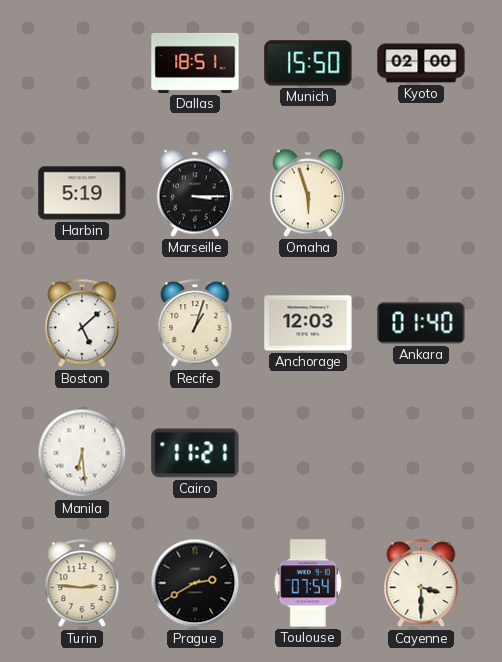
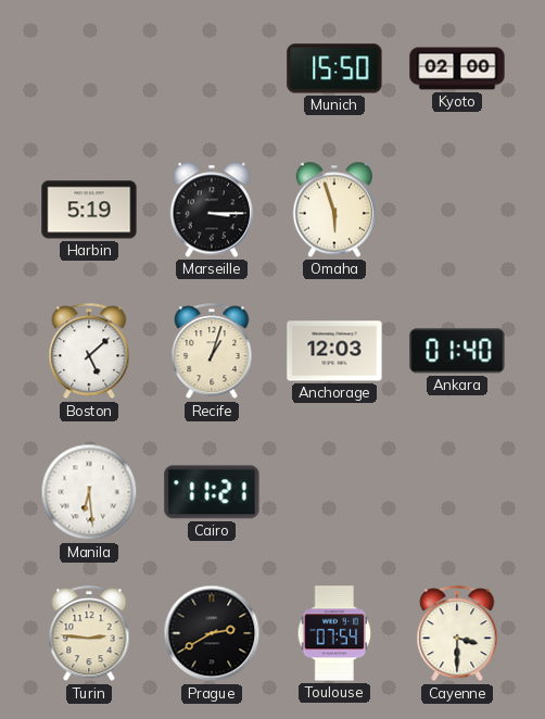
Dallas: 18:51 -> none (195, 63)
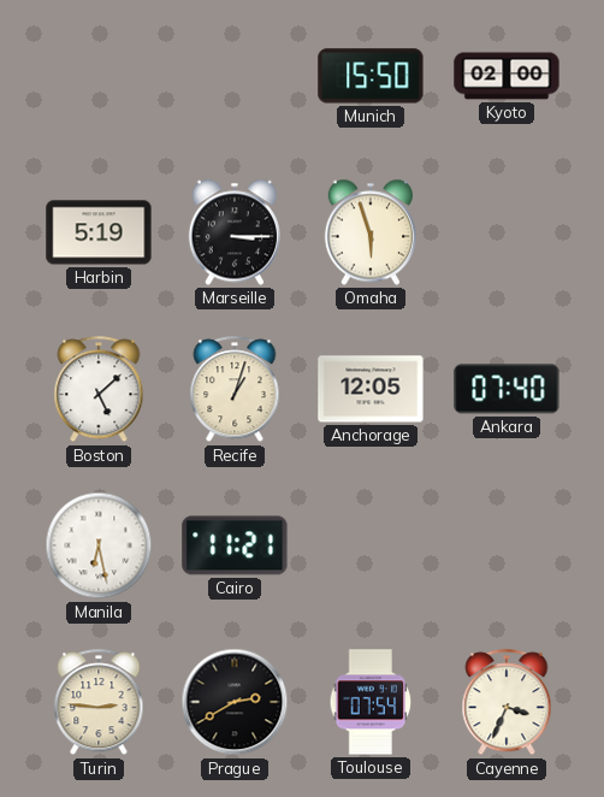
Anchorage: 12:03 -> 12:05 (371, 389)
Ankara: 01:40 -> 07:40 (507, 389)
Manila: 6:29 -> 6:28 (99, 545)
Cayenne: 3:30 -> 3:34 (507, 703)
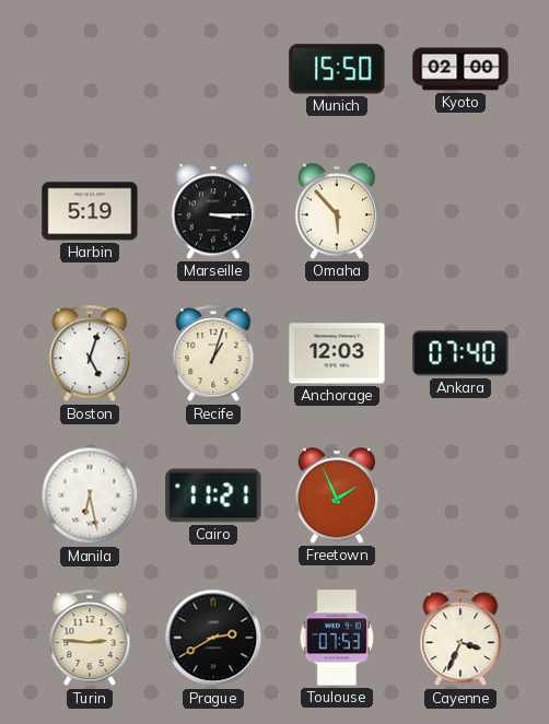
Omaha: 5:57 -> 5:53 (336, 211)
Boston: 5:08 -> 5:03 (90, 354)
Anchorage: 12:05 -> 12:03 (337, 353)
Freetown: none -> 1:56 (336, 495)
Toulouse: 07:54 -> 07:53 (337, 638)
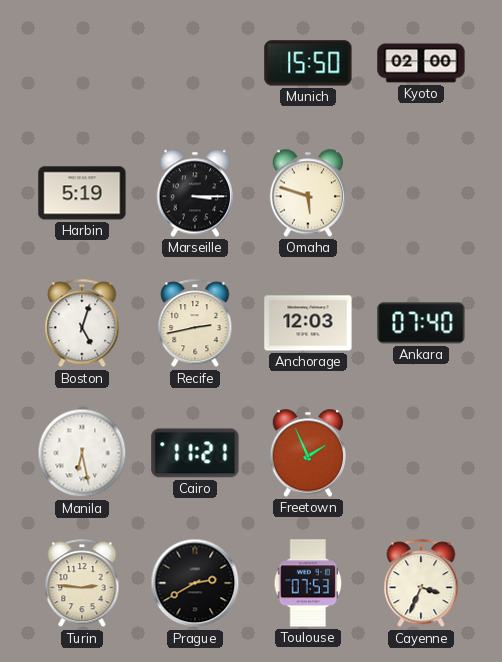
Omaha: 5:53 -> 5:48 (307, 193)
Recife: 1:03 -> 2:43 (195, 324)
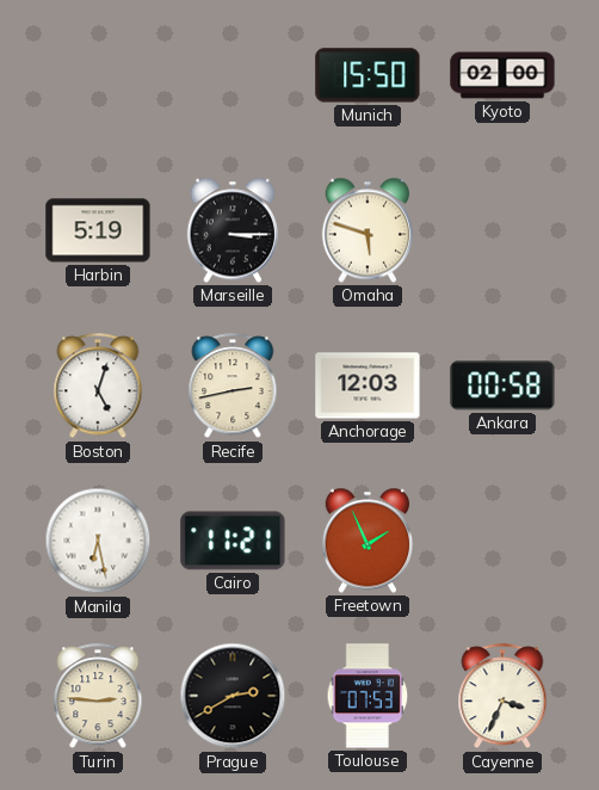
Ankara: 07:40 -> 00:58 (502, 385)
